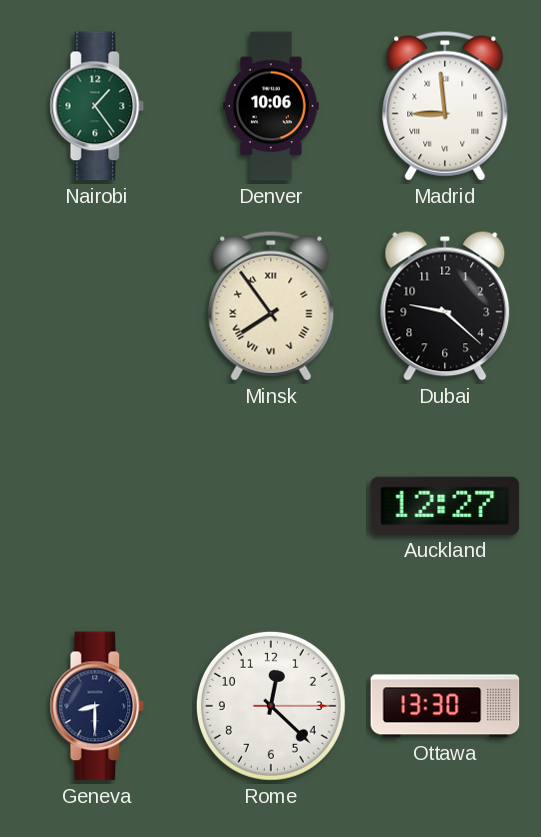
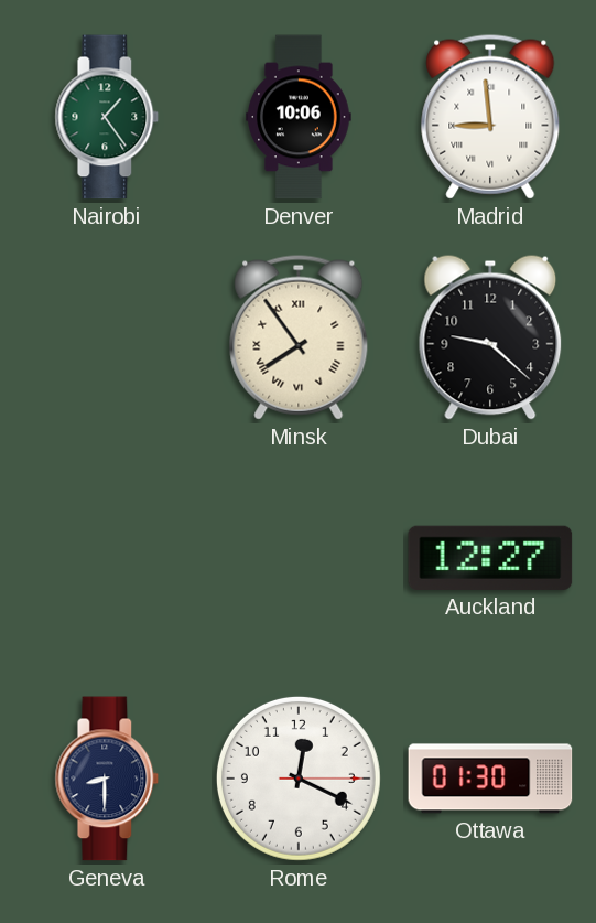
Rome: 12:22 -> 12:19 (299, 779)
Ottawa: 13:30 -> 01:30 (490, 779)
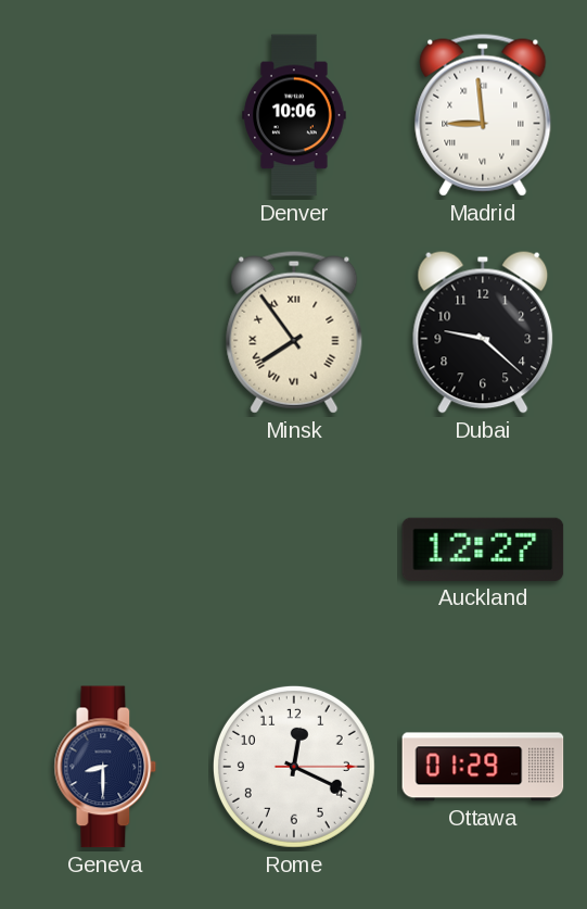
Nairobi: 1:24 -> none (107, 117)
Ottawa: 01:30 -> 01:29 (483, 767)
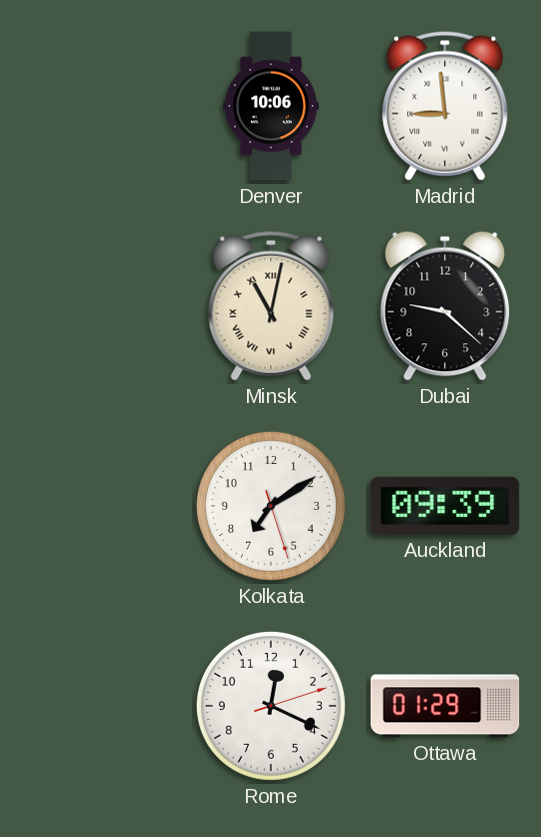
Minsk: 7:54 -> 11:02 (271, 306)
Kolkata: none -> 7:09 (271, 506)
Auckland: 12:27 -> 09:39 (445, 506)
Geneva: 8:30 -> none (105, 767)
Rome: 12:19:15 -> 12:19:12 (271, 706)
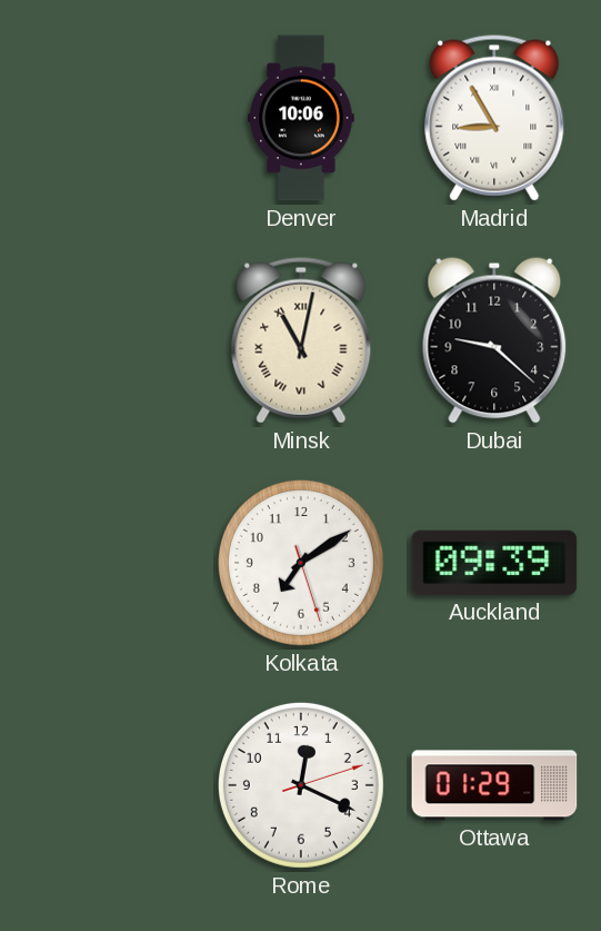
Madrid: 8:59 -> 8:55 (494, 118)
